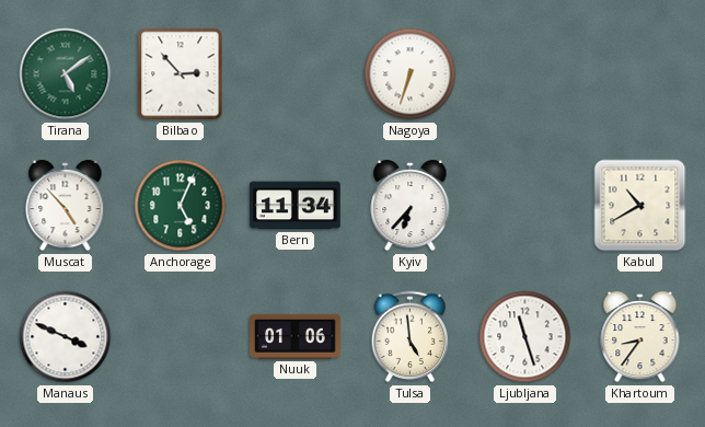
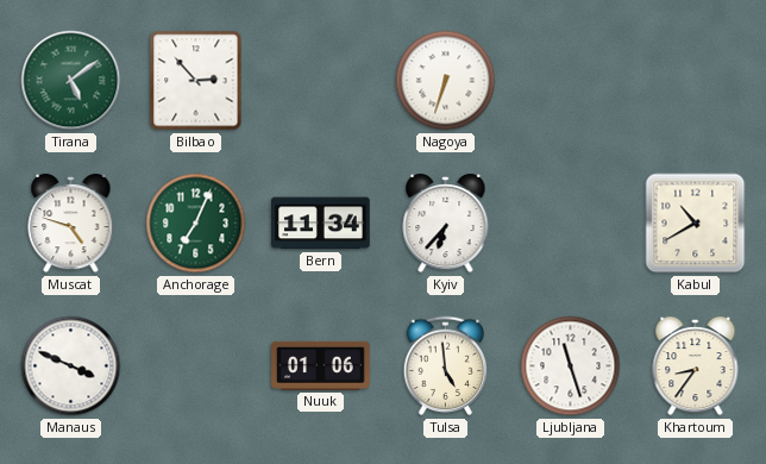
Muscat: 4:53 -> 4:48 (71, 224)
Anchorage: 5:04 -> 7:04 (196, 224)
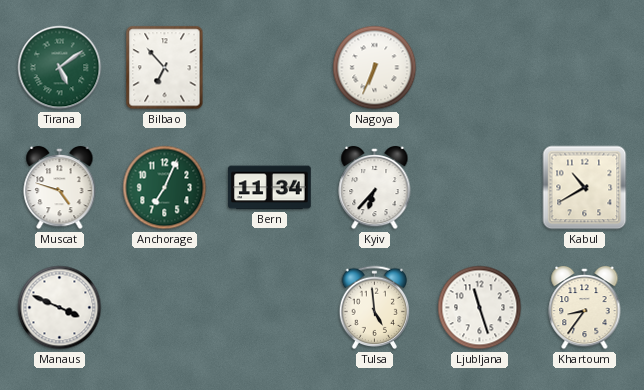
Bilbao: 2:53 -> 6:53 (165, 68)
Nagoya: 6:33 -> 6:34 (375, 68)
Nuuk: 01:06 -> none (321, 365)
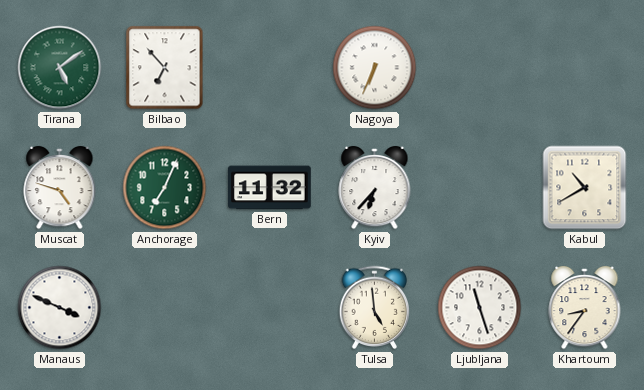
Bern: 11:34 -> 11:32 (270, 188)
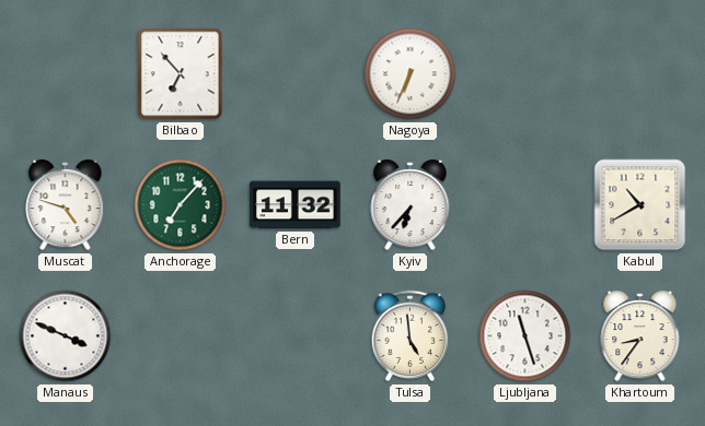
Tirana: 5:09 -> none (60, 68)
Anchorage: 7:04 -> 7:07 (181, 205)
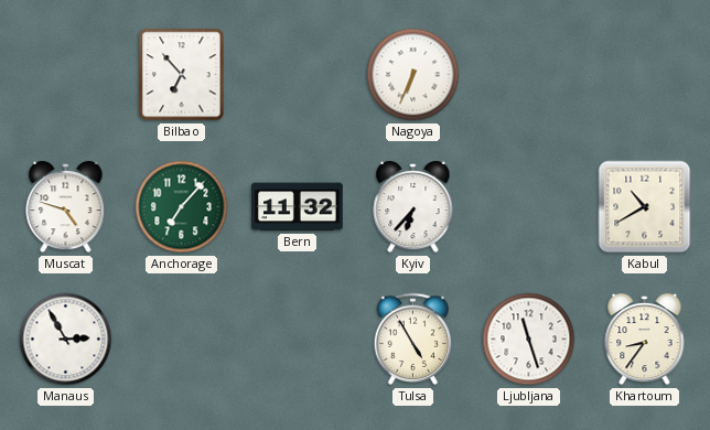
Manaus: 3:49 -> 2:55 (66, 340)
Tulsa: 4:59 -> 4:55 (413, 340)
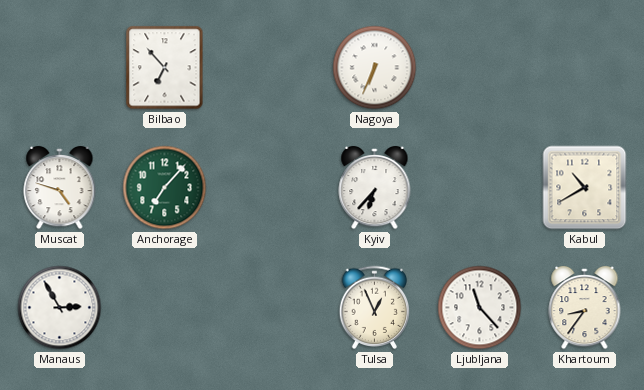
Bern: 11:32 -> none (298, 207)
Tulsa: 4:55 -> 12:56 (375, 308)
Ljubljana: 11:27 -> 11:23 (480, 308)
